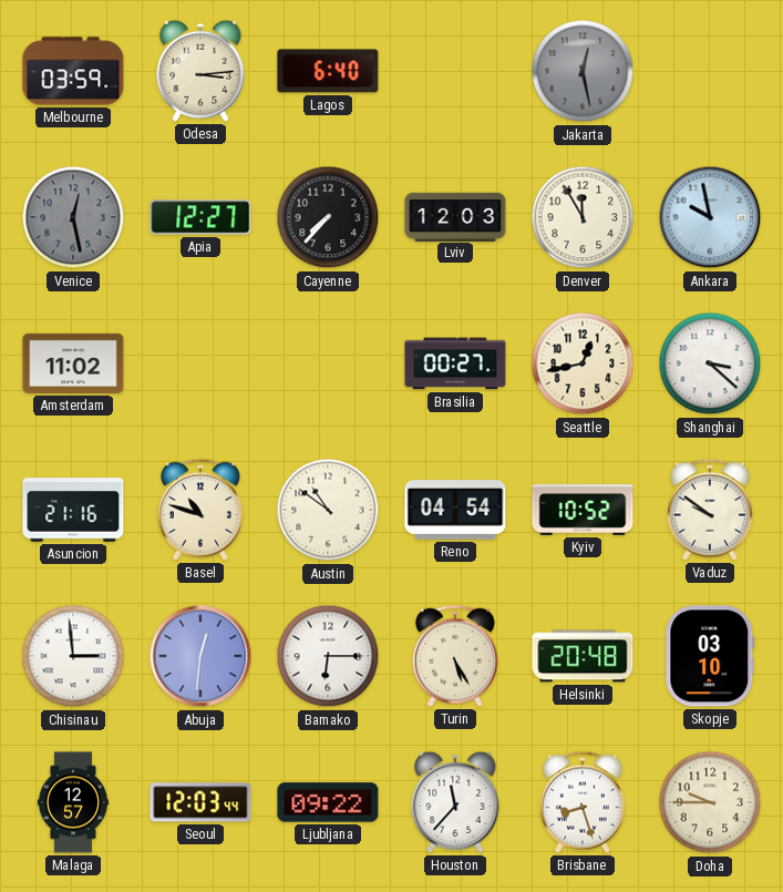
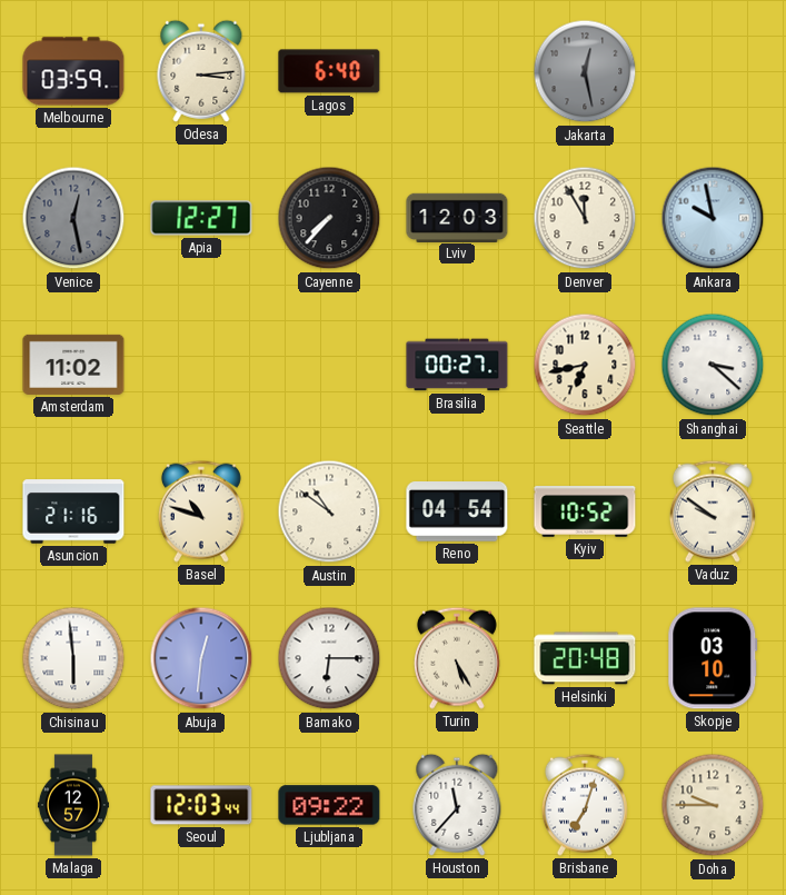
Seattle: 12:43 -> 6:43 (585, 365)
Chisinau: 2:59 -> 5:59 (73, 658)
Brisbane: 8:27 -> 7:03 (585, 805)
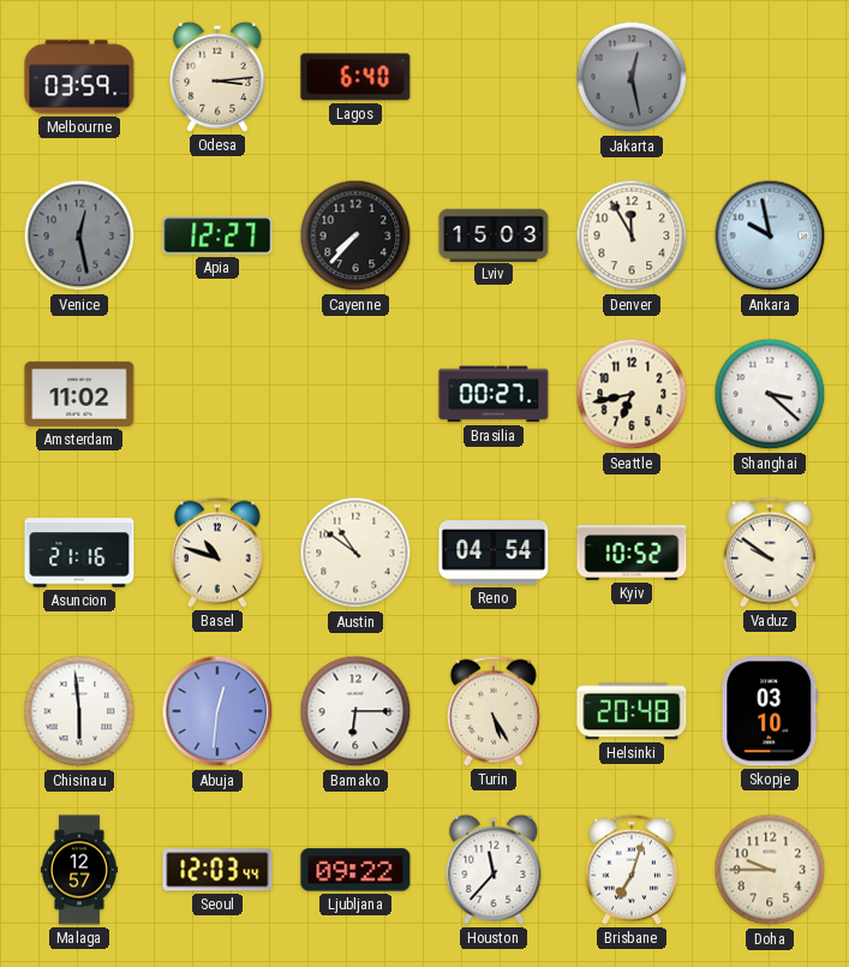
Lviv: 12:03 -> 15:03 (494, 234)
